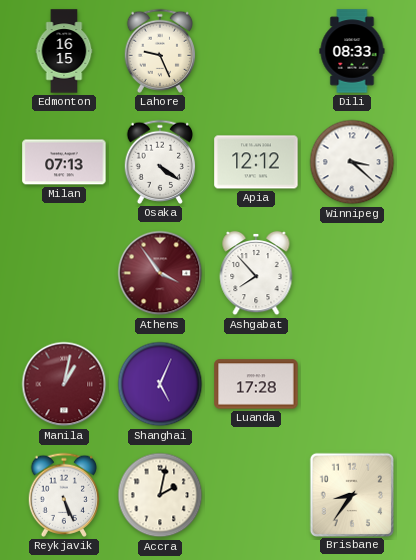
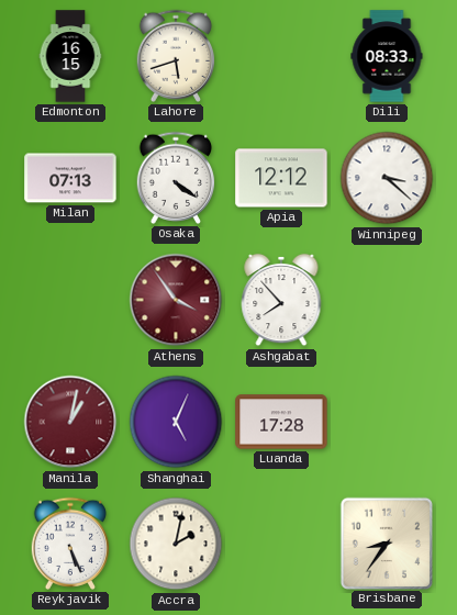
Lahore: 9:26 -> 5:42 (176, 56)
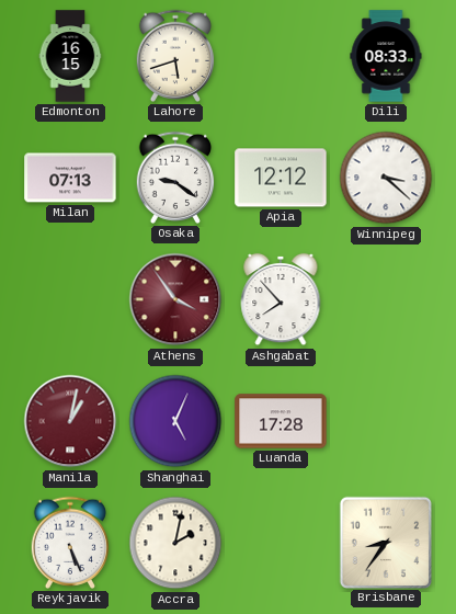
Osaka: 4:21 -> 9:21 (175, 178)
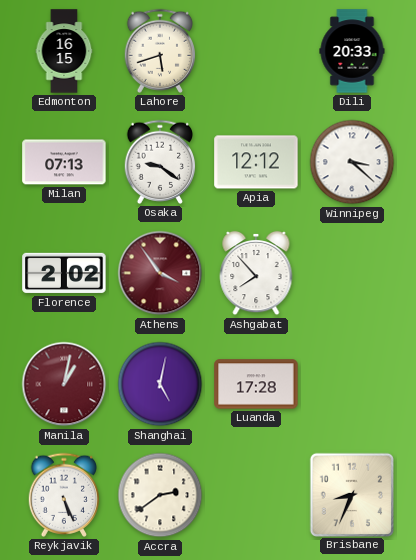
Dili: 08:33 -> 20:33 (352, 51)
Florence: none -> 2:02 (64, 273)
Shanghai: 5:04 -> 5:02 (160, 384)
Accra: 2:02 -> 2:39 (160, 495)
Brisbane: 8:36 -> 8:34 (351, 494)
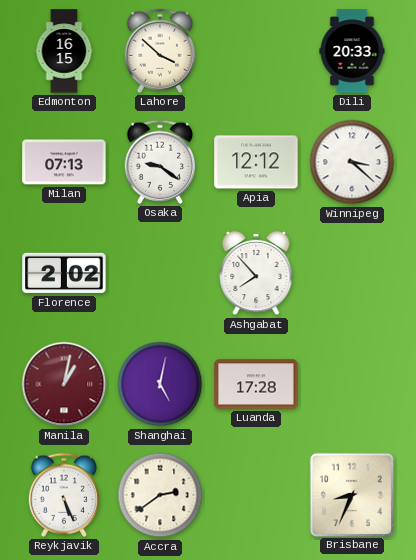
Lahore: 5:42 -> 3:52 (160, 51)
Athens: 3:54 -> none (160, 273)
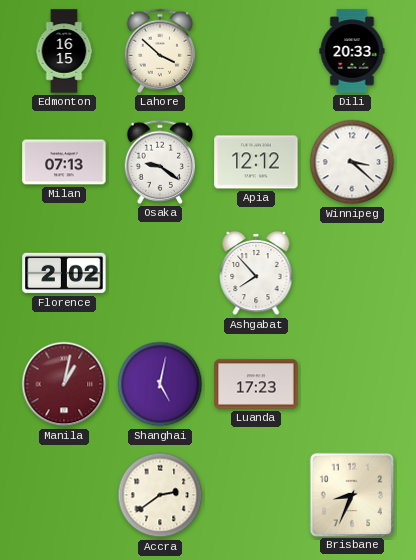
Luanda: 17:28 -> 17:23 (256, 384)
Reykjavik: 5:26 -> none (64, 495)
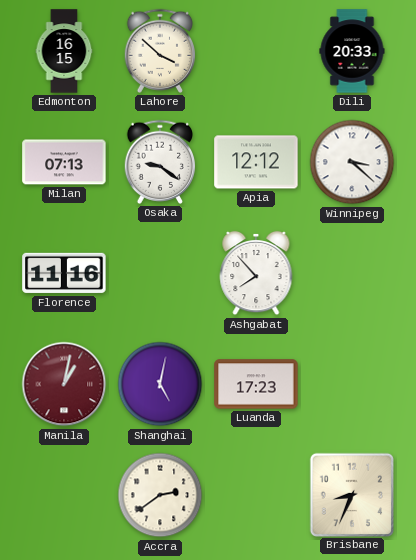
Florence: 2:02 -> 11:16 (64, 273)
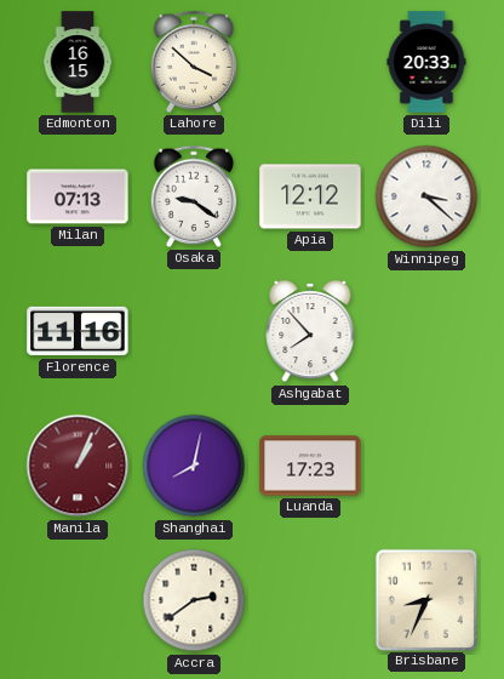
Manila: 1:02 -> 1:04 (78, 466)
Shanghai: 5:02 -> 8:02 (194, 466)
